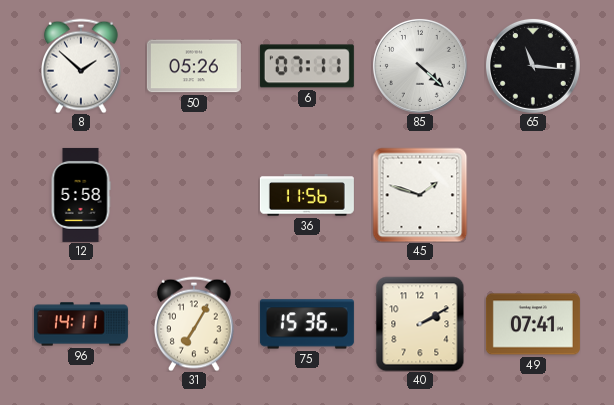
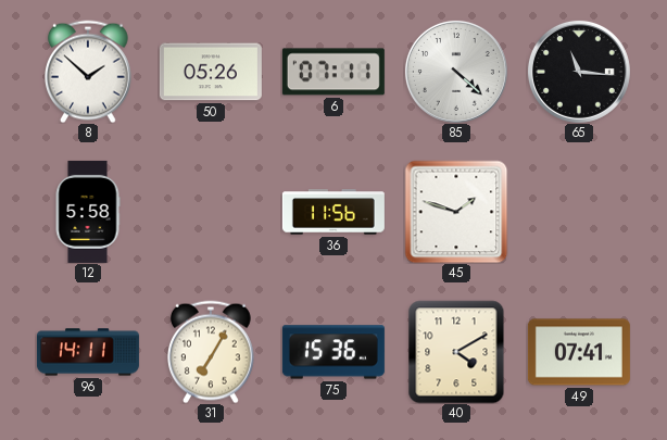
40: 2:10 -> 4:10 (456, 352)
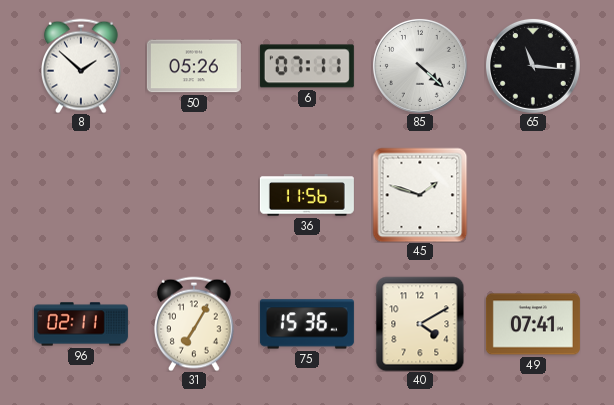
12: 5:58 -> none (88, 212)
96: 14:11 -> 02:11 (81, 324)
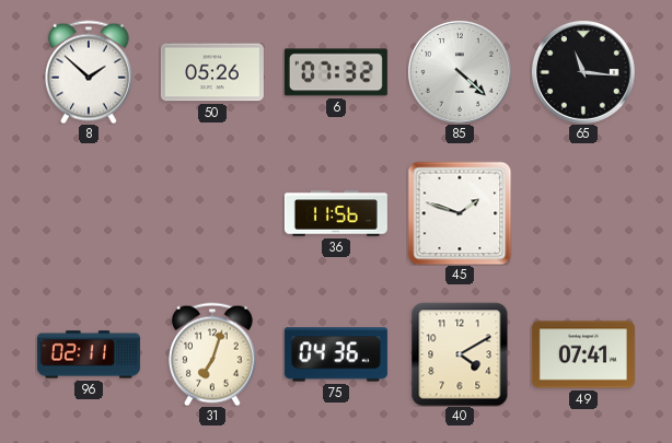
6: 07:11 -> 07:32 (336, 72)
31: 7:05 -> 7:03 (213, 354)
75: 15:36 -> 04:36 (336, 354)
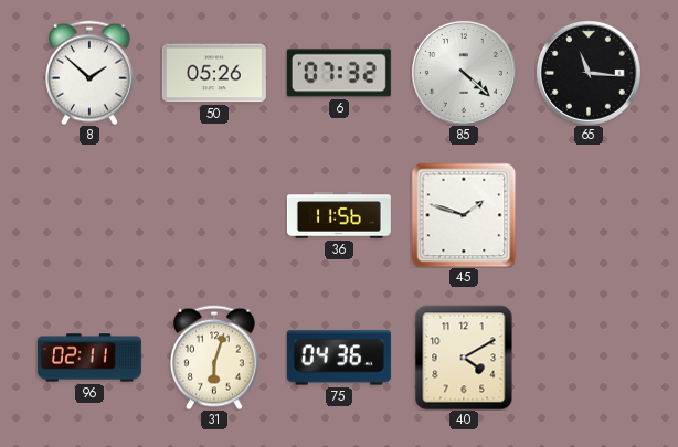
31: 7:03 -> 6:03 (215, 358)
49: 07:41 -> none (583, 354)
